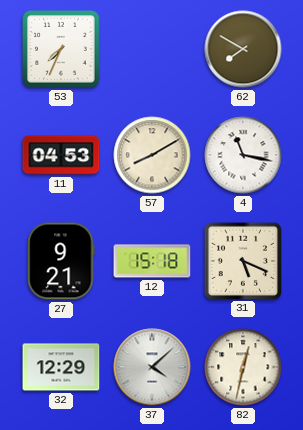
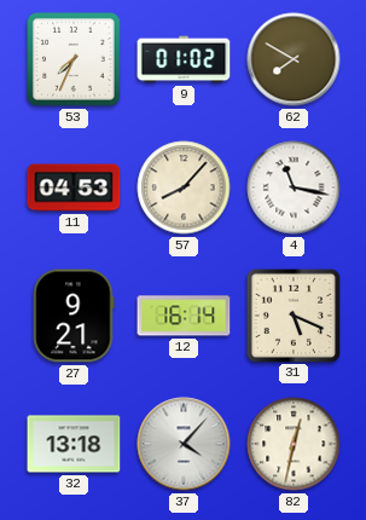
9: none -> 01:02 (184, 59)
57: 8:10 -> 8:07 (184, 187)
12: 15:18 -> 16:14 (184, 316)
32: 12:29 -> 13:18 (74, 444)
37: 4:08 -> 4:07 (184, 444)
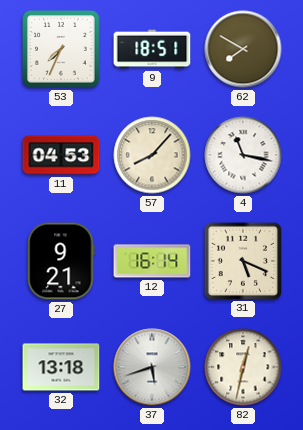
9: 01:02 -> 18:51 (152, 49)
37: 4:07 -> 5:42 (152, 367)
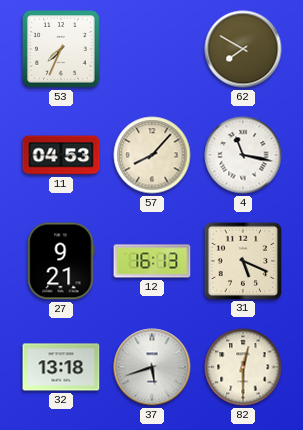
9: 18:51 -> none (152, 49)
12: 16:14 -> 16:13 (152, 261)
82: 12:32 -> 12:30 (243, 367)
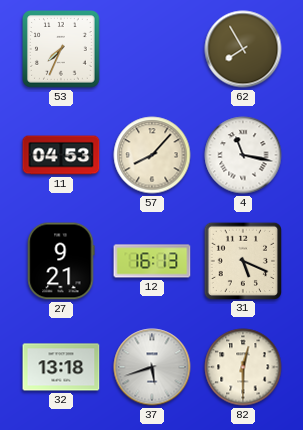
62: 7:50 -> 7:55 (243, 49)
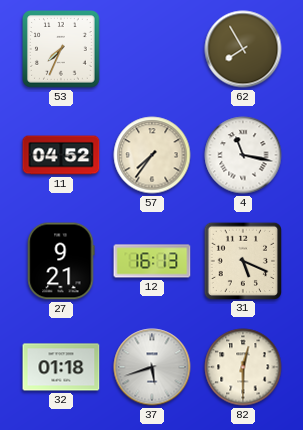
11: 04:53 -> 04:52 (61, 155)
57: 8:07 -> 7:36 (152, 155)
32: 13:18 -> 01:18 (61, 367)
